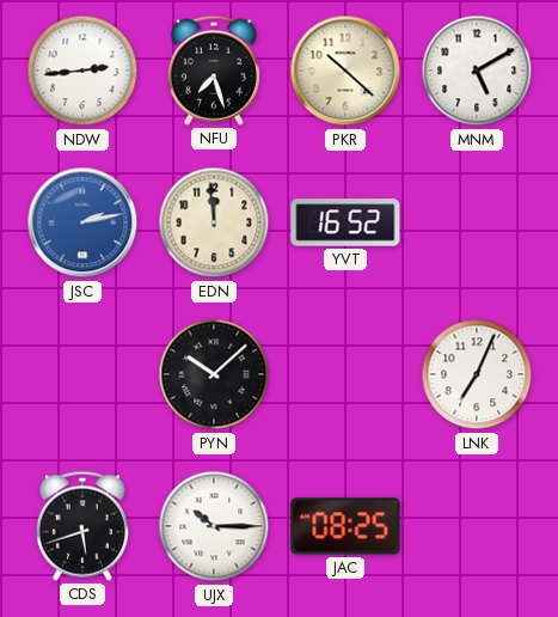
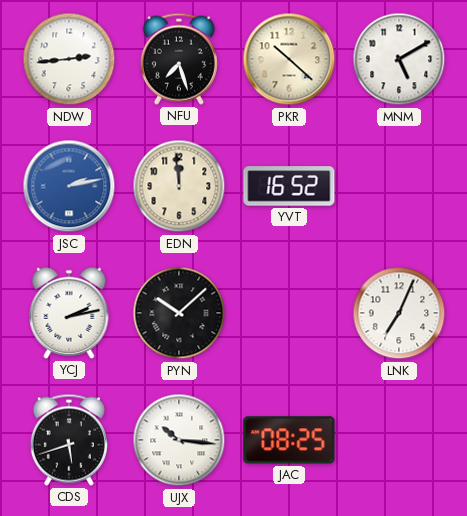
YCJ: none -> 2:13 (69, 313)
UJX: 10:15 -> 10:16 (179, 440)
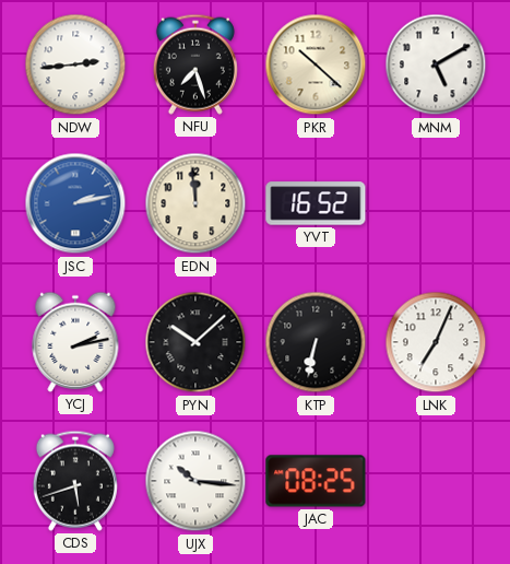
KTP: none -> 6:32 (316, 342)
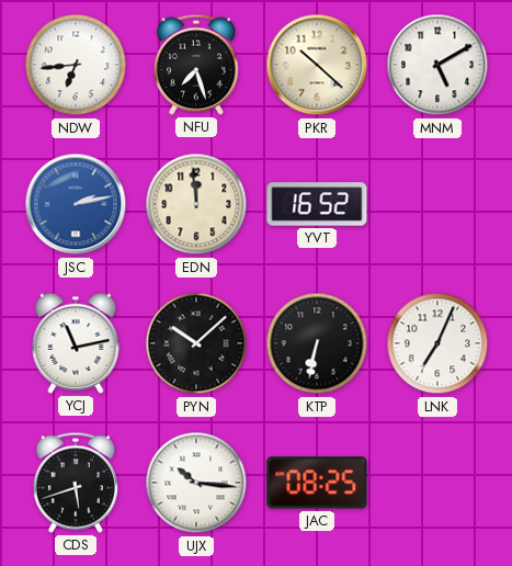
NDW: 2:44 -> 6:44 (76, 65)
YCJ: 2:13 -> 11:13 (76, 343)
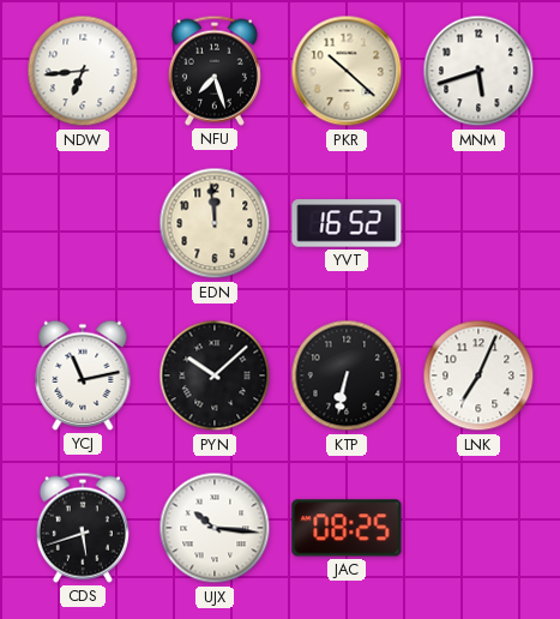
MNM: 5:10 -> 5:42 (478, 71)
JSC: 2:13 -> none (76, 204)
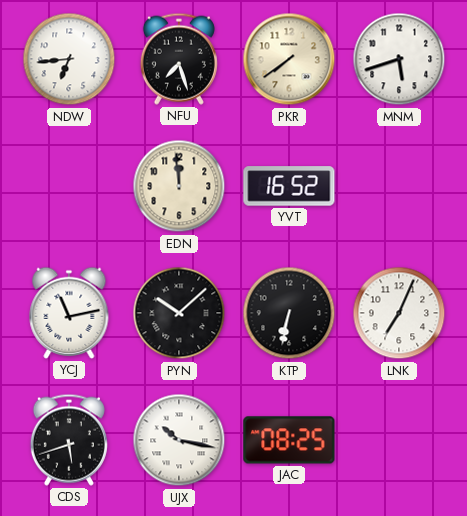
PKR: 10:22 -> 7:39 (289, 59)
UJX: 10:16 -> 10:17 (179, 440)
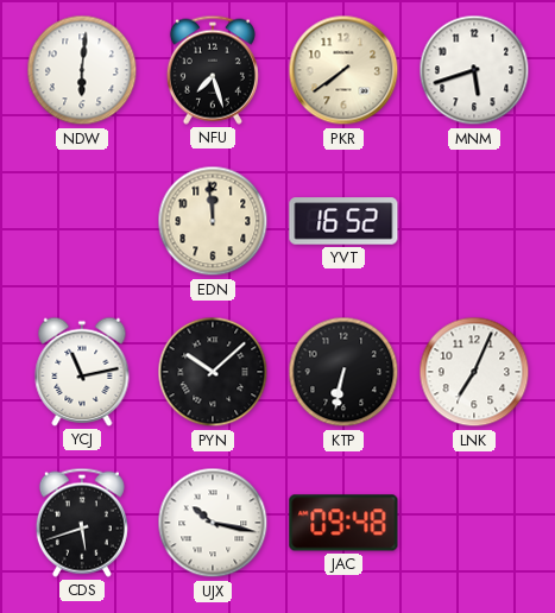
NDW: 6:44 -> 6:01 (82, 70)
JAC: 08:25 -> 09:48 (343, 523)
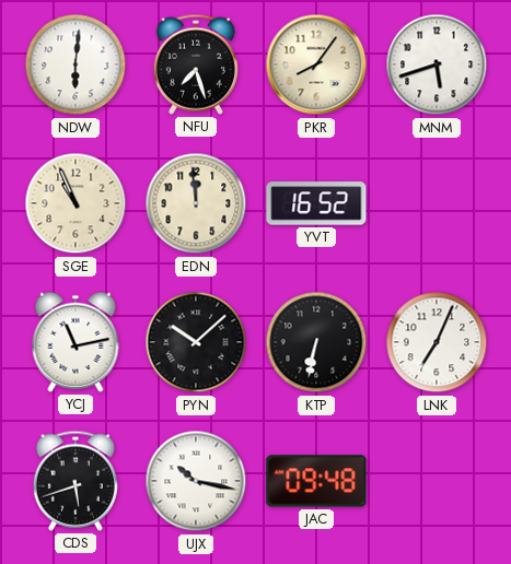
PKR: 7:39 -> 8:06 (316, 64)
SGE: none -> 10:56 (76, 203)
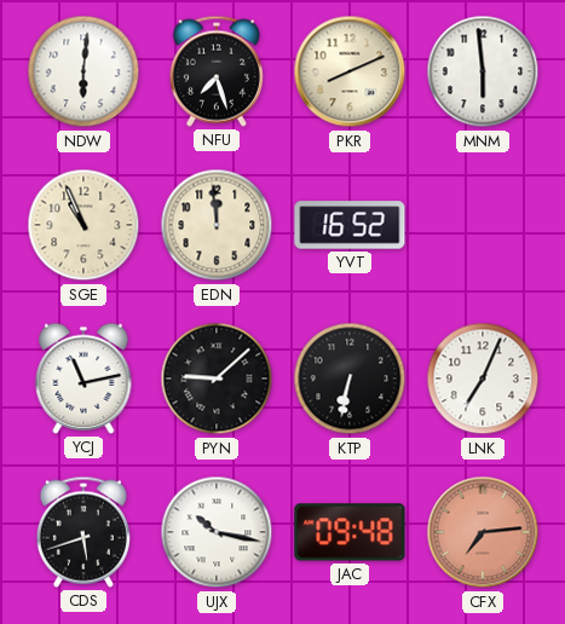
PKR: 8:06 -> 8:11 (350, 71)
MNM: 5:42 -> 5:59 (483, 71)
PYN: 10:08 -> 9:08 (217, 379)
CFX: none -> 7:14 (483, 532)
